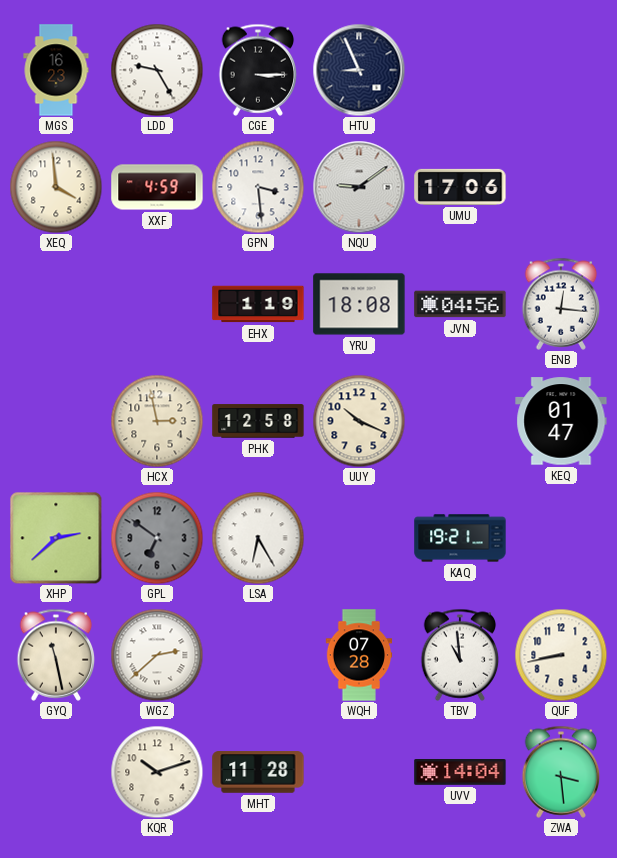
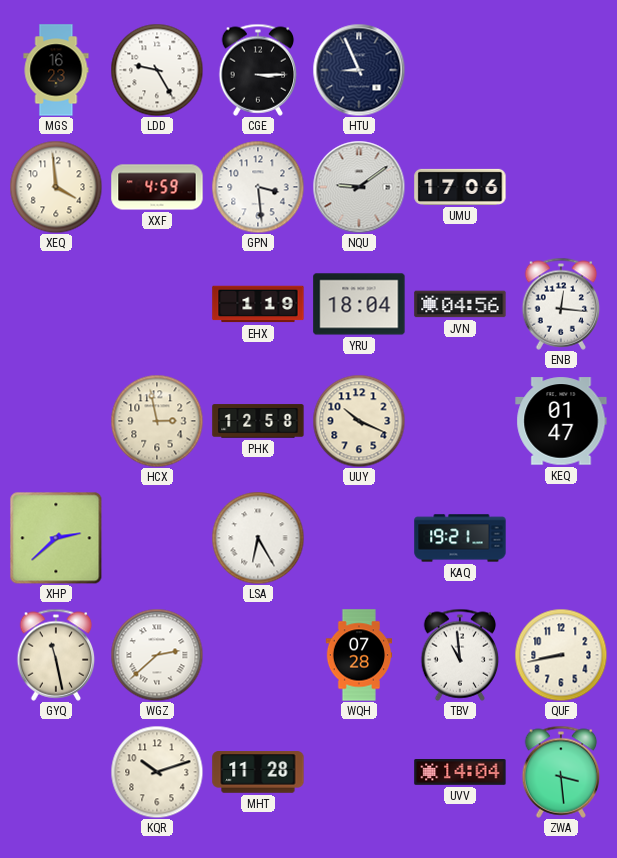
YRU: 18:08 -> 18:04 (359, 304)
GPL: 6:51 -> none (157, 538)
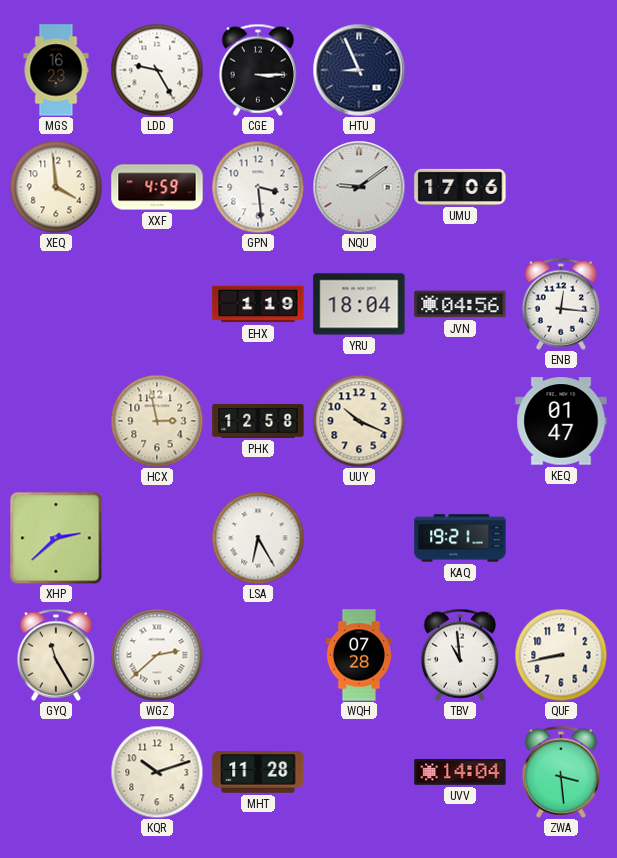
GYQ: 11:28 -> 11:25 (56, 655)
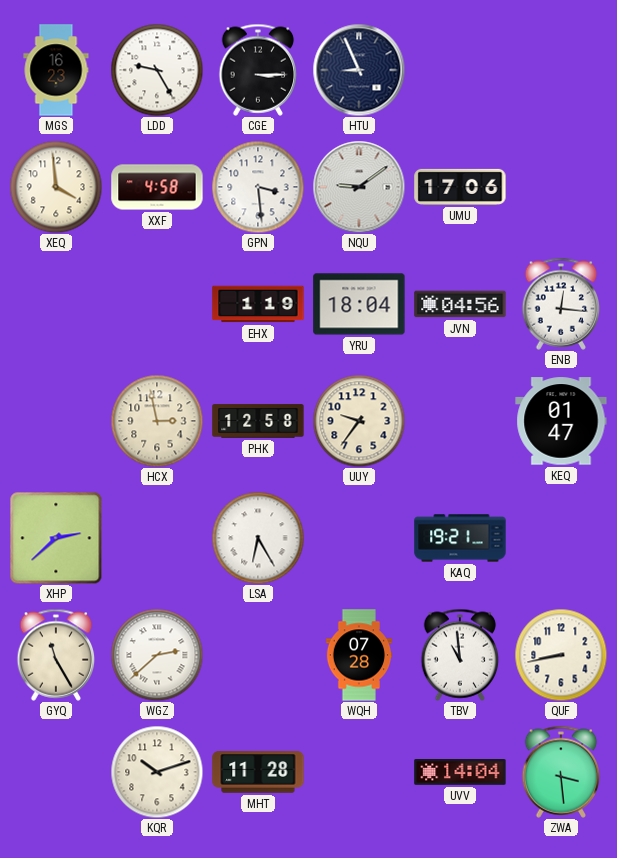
XXF: 4:59 -> 4:58 (157, 187)
UUY: 10:19 -> 9:36 (359, 421)
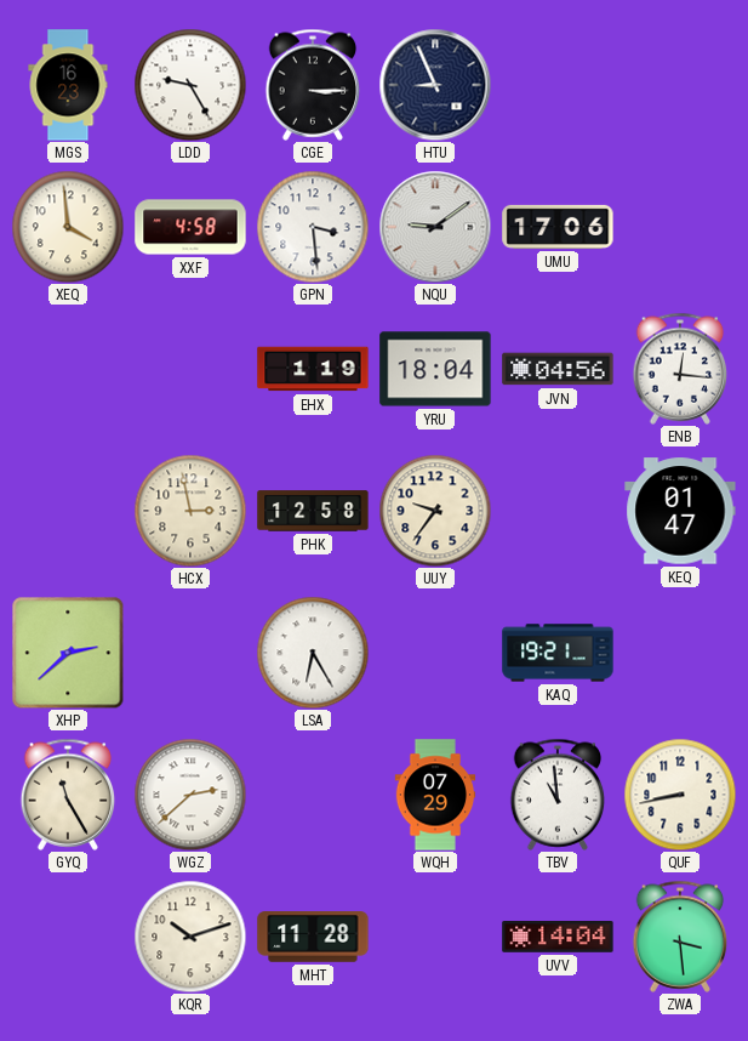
WQH: 07:28 -> 07:29 (435, 795)
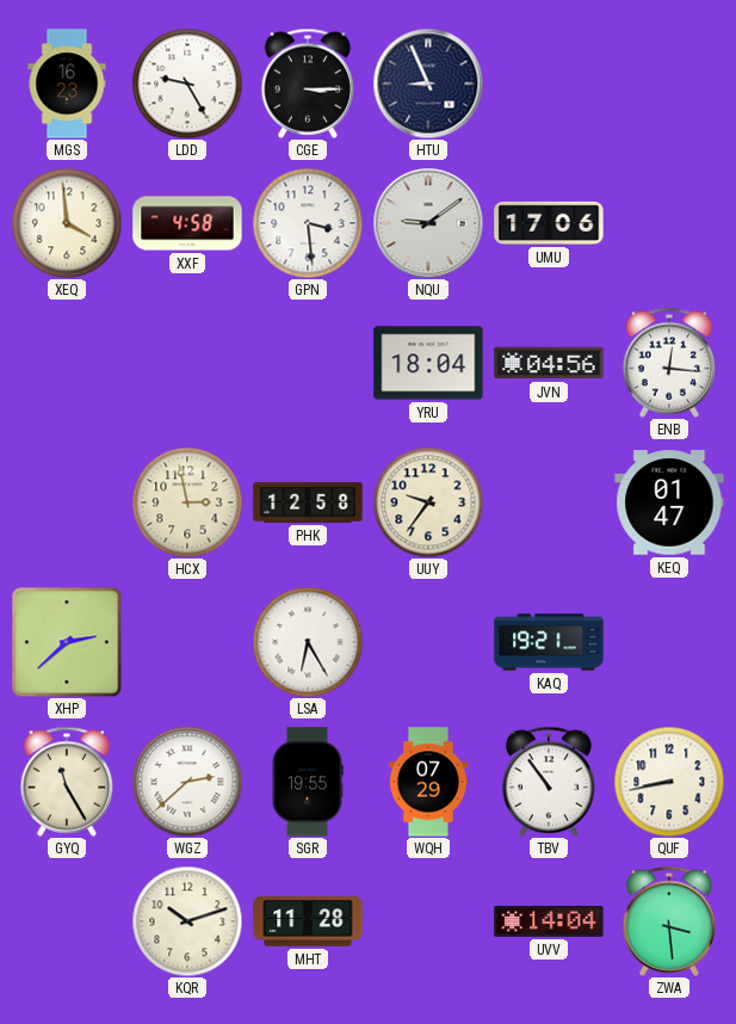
EHX: 1:19 -> none (313, 369)
SGR: none -> 19:55 (308, 782)
TBV: 10:59 -> 10:54 (549, 782)
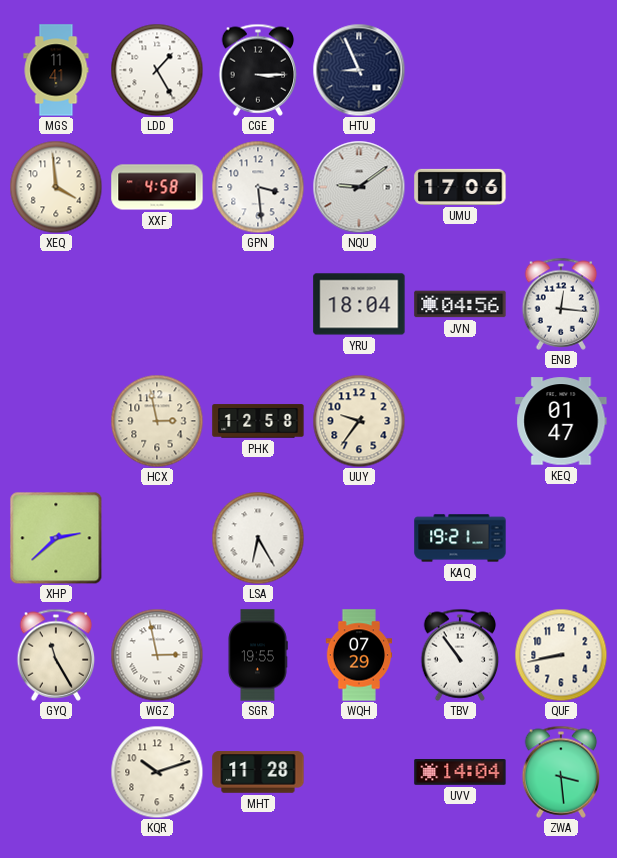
MGS: 16:23 -> 11:41 (56, 70)
LDD: 9:25 -> 1:25 (157, 70)
WGZ: 2:38 -> 2:58 (157, 655)
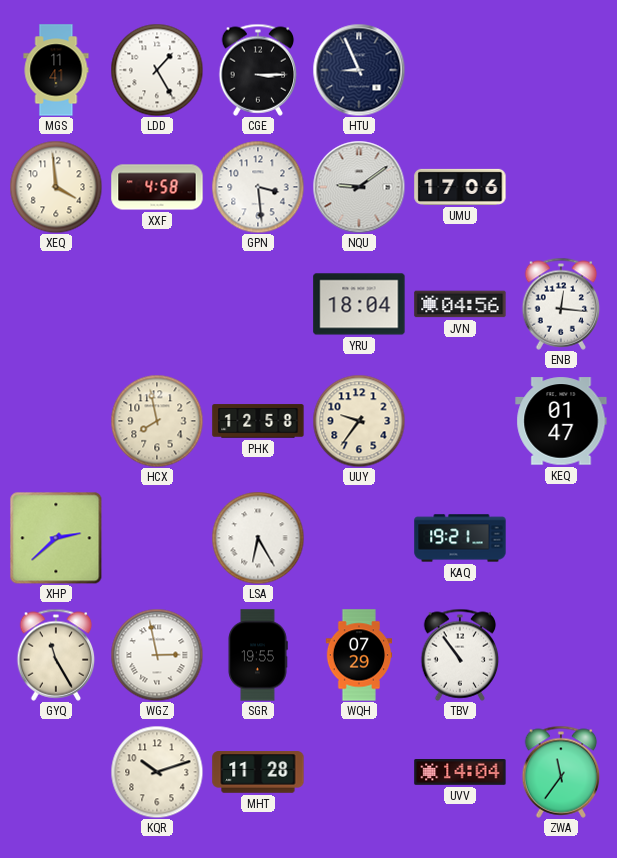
HCX: 2:58 -> 7:58 (157, 421)
QUF: 8:43 -> none (561, 655)
ZWA: 3:29 -> 11:36 (561, 772)
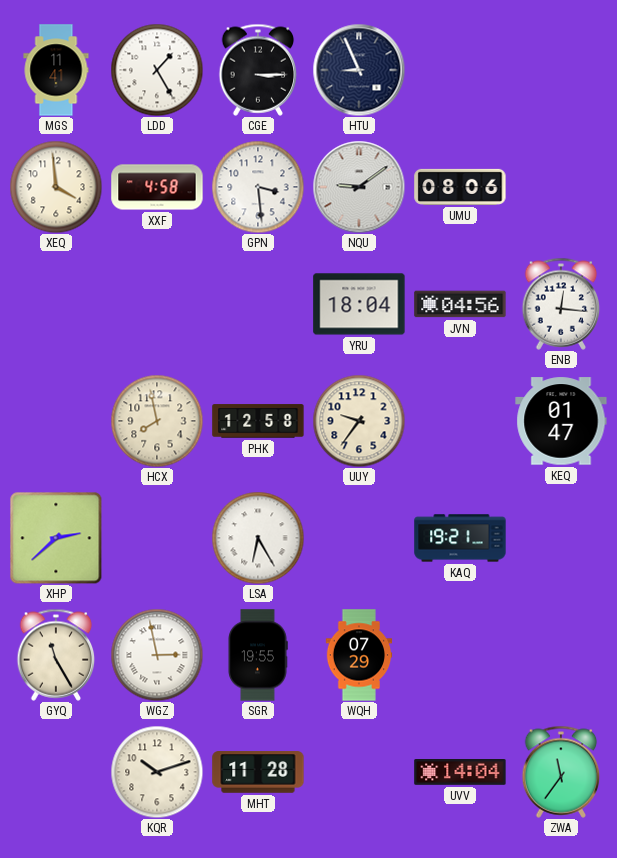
UMU: 17:06 -> 08:06 (460, 187)
TBV: 10:54 -> none (460, 655)
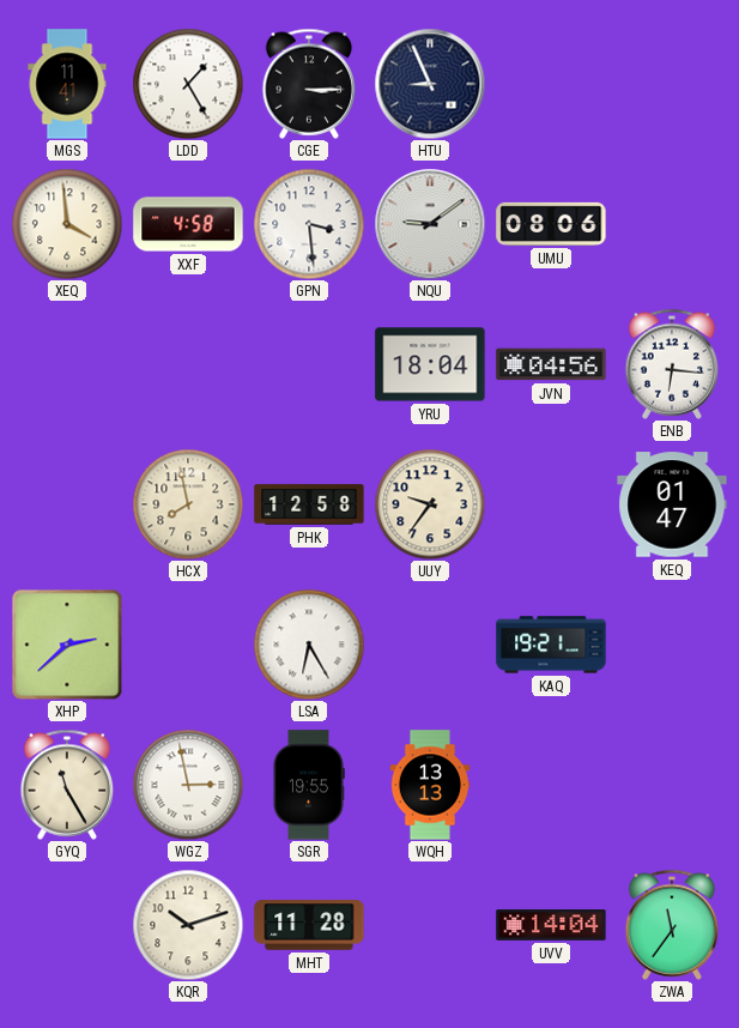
ENB: 12:16 -> 6:16 (672, 364)
WQH: 07:29 -> 13:13 (430, 785)
